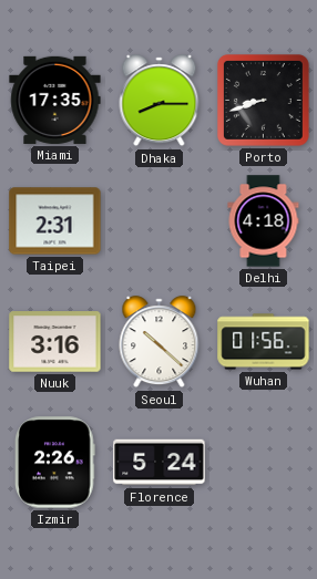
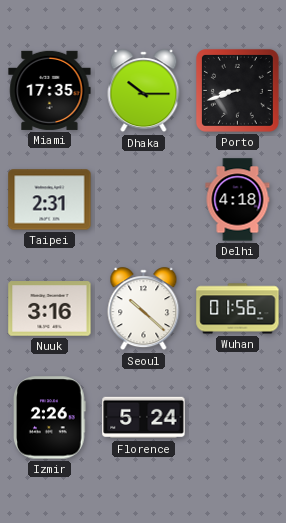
Dhaka: 8:15 -> 10:15 (144, 91)
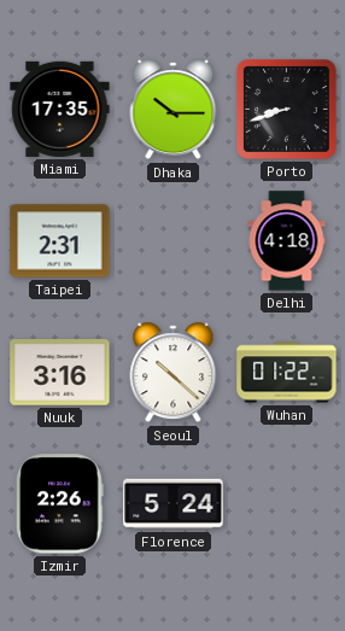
Wuhan: 01:56 -> 01:22 (287, 373)
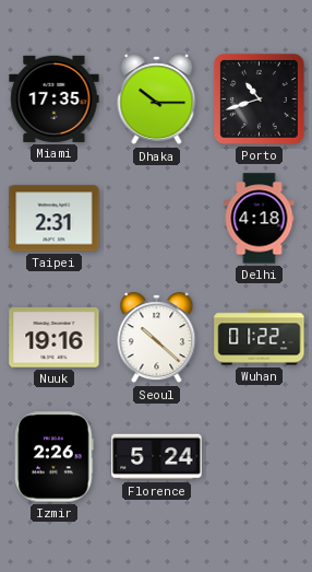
Porto: 8:42 -> 10:42 (259, 98)
Nuuk: 3:16 -> 19:16 (55, 338)
